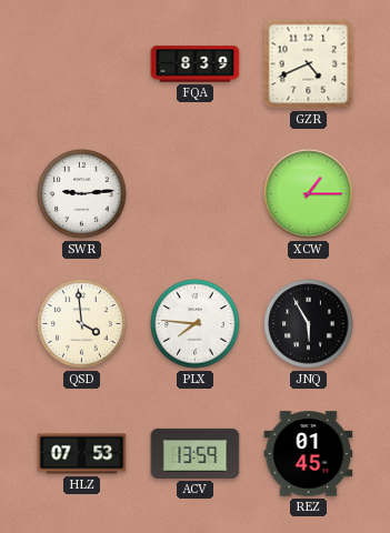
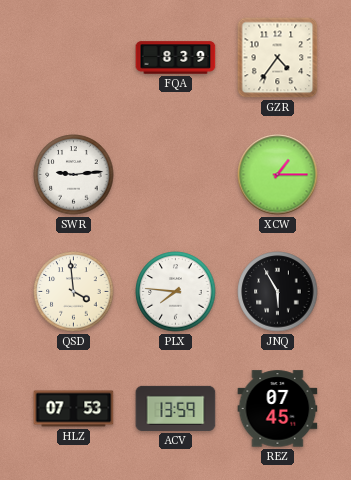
GZR: 4:41 -> 4:36 (278, 58)
REZ: 01:45 -> 07:45 (278, 409)
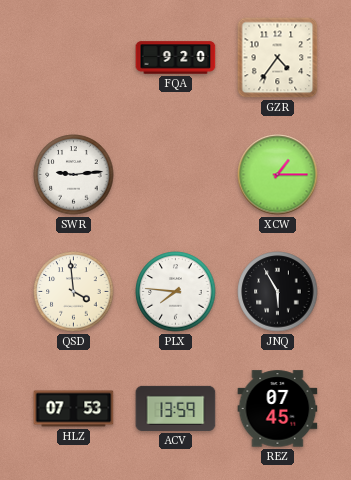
FQA: 8:39 -> 9:20 (176, 58)
